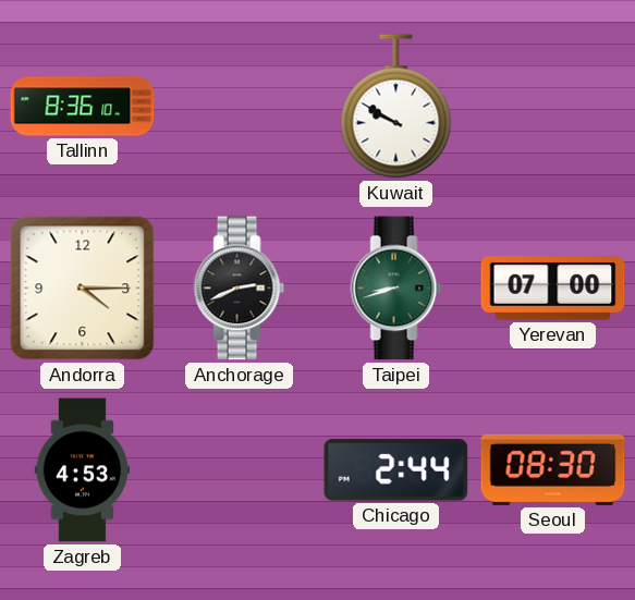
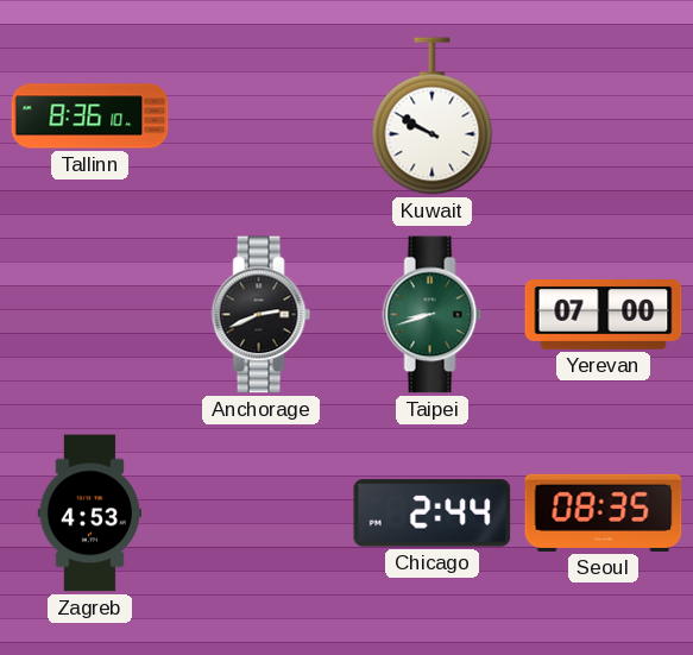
Andorra: 4:15 -> none (83, 289)
Seoul: 08:30 -> 08:35 (604, 512)
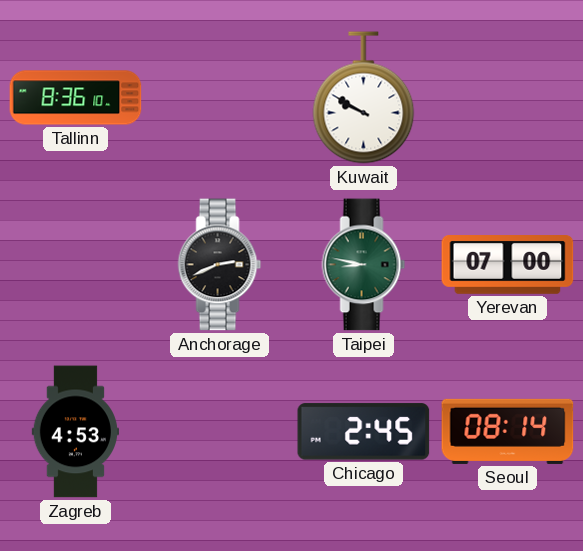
Taipei: 8:42 -> 8:47 (364, 265)
Chicago: 2:44 -> 2:45 (364, 432)
Seoul: 08:35 -> 08:14 (508, 431)
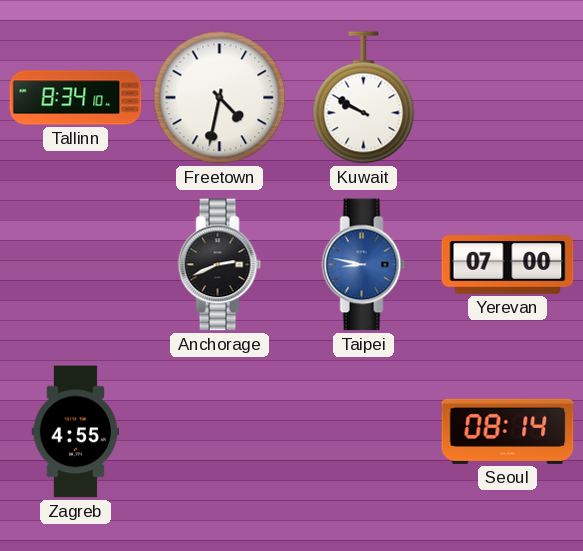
Tallinn: 8:36 -> 8:34 (76, 98)
Freetown: none -> 4:32 (220, 98)
Taipei dial: green -> blue (364, 265)
Zagreb: 4:53 -> 4:55 (75, 432)
Chicago: 2:45 -> none (364, 432)
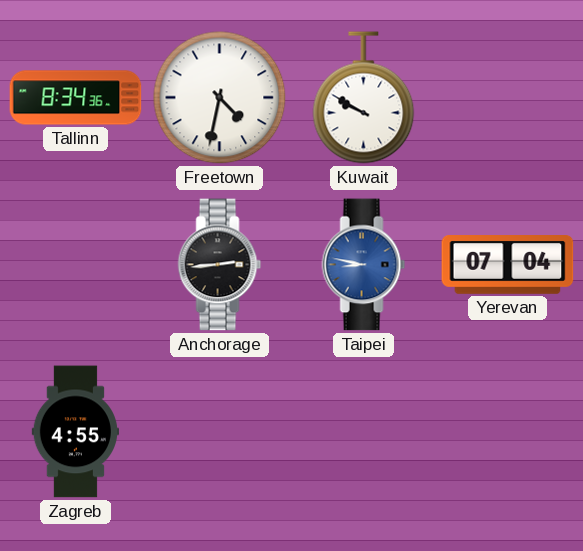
Tallinn: 8:34:10 -> 8:34:36 (76, 98)
Anchorage: 2:41 -> 2:44 (220, 265)
Yerevan: 07:00 -> 07:04 (508, 265)
Seoul: 08:14 -> none (508, 431)
